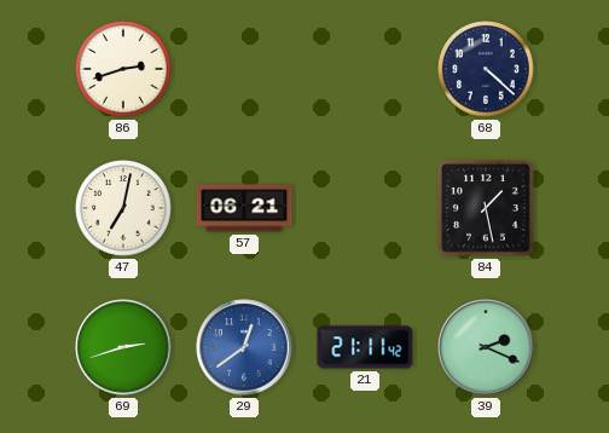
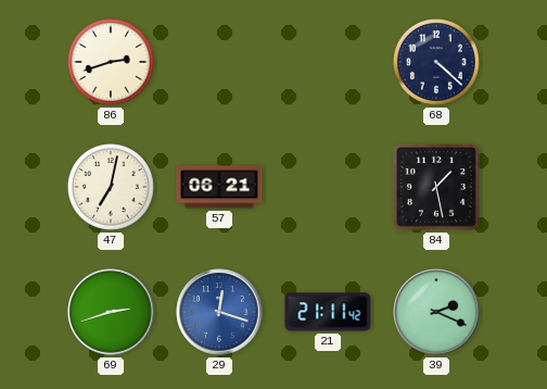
29: 12:39 -> 12:18 (219, 312)
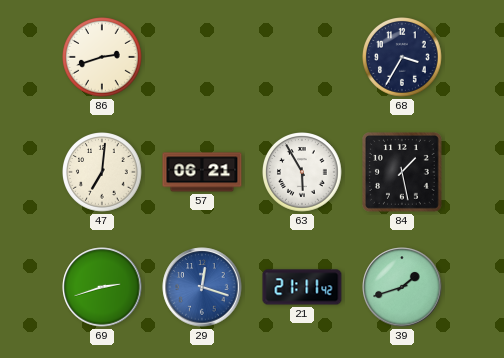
68: 4:22 -> 3:35 (403, 58)
47: 7:02 -> 7:01 (103, 173)
63: none -> 5:55 (303, 173)
39: 2:19 -> 1:42 (402, 287)
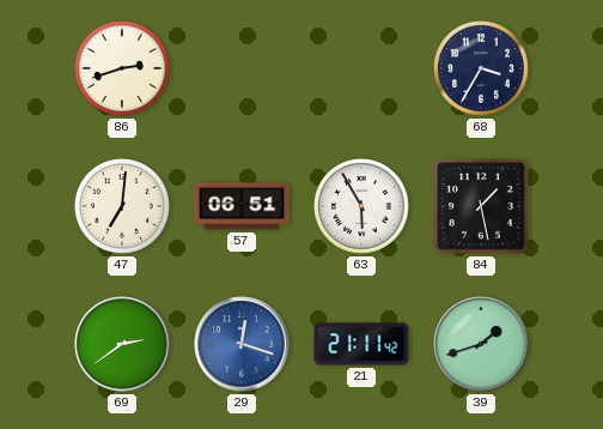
57: 06:21 -> 06:51 (242, 206)
69: 2:42 -> 2:39 (122, 344)
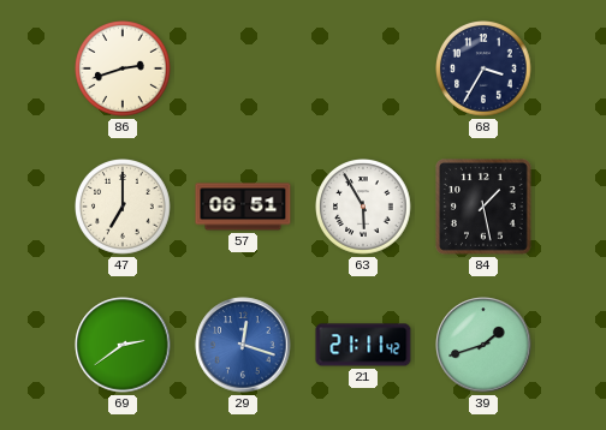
47: 7:01 -> 7:00 (124, 208)
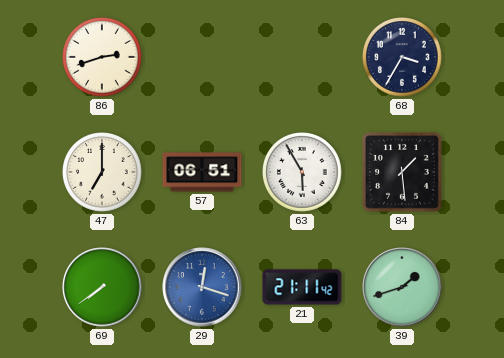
84: 1:28 -> 1:29 (403, 173)
69: 2:39 -> 7:39 (102, 287)
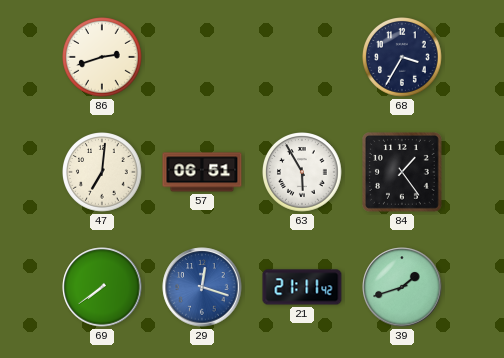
47: 7:00 -> 7:01 (103, 173)
84: 1:29 -> 1:24 (403, 173)
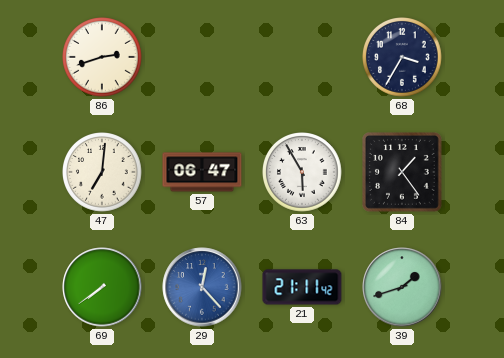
57: 06:51 -> 06:47 (202, 172)
29: 12:18 -> 12:23 (202, 287)
